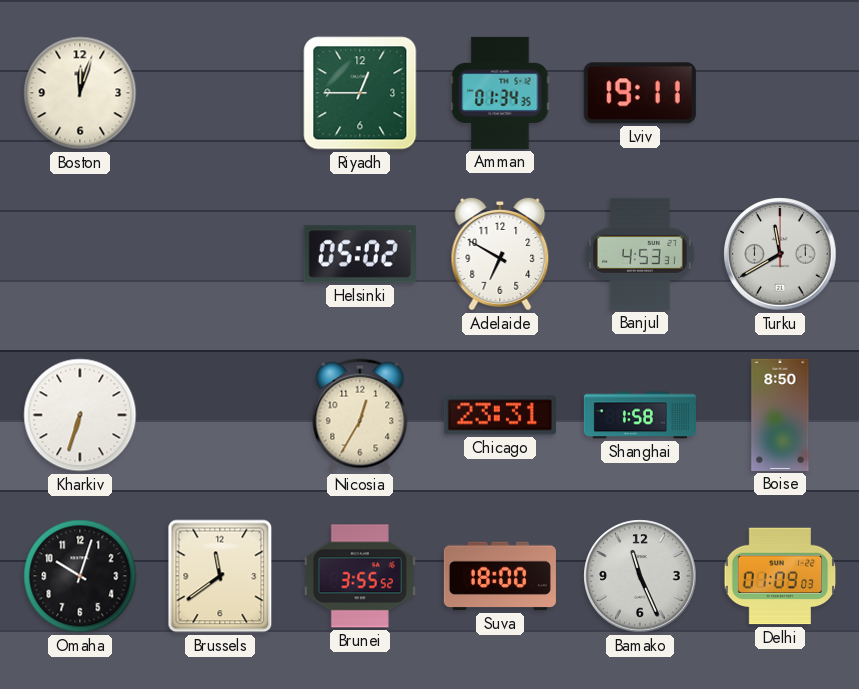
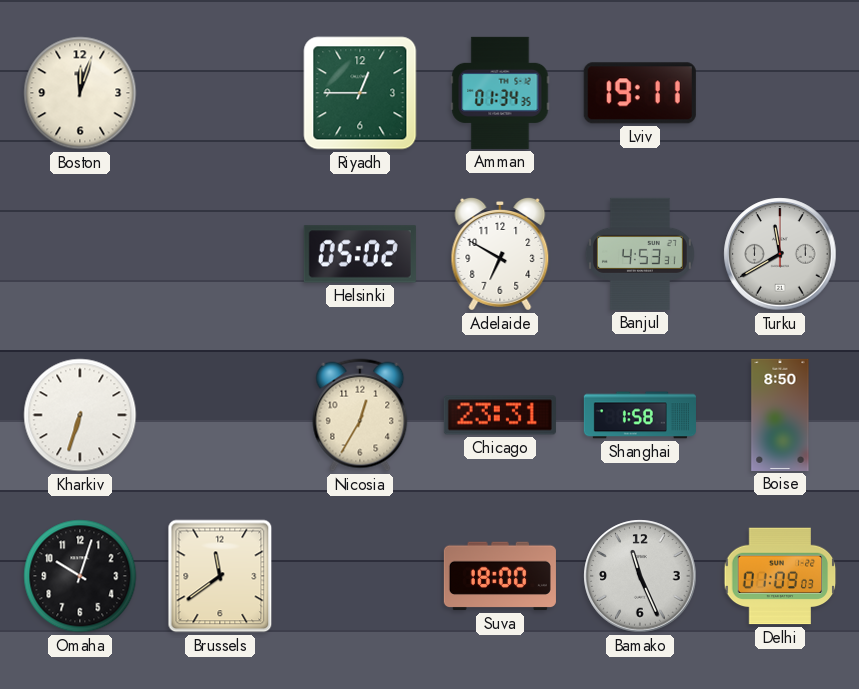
Brunei: 3:55 -> none (360, 576)
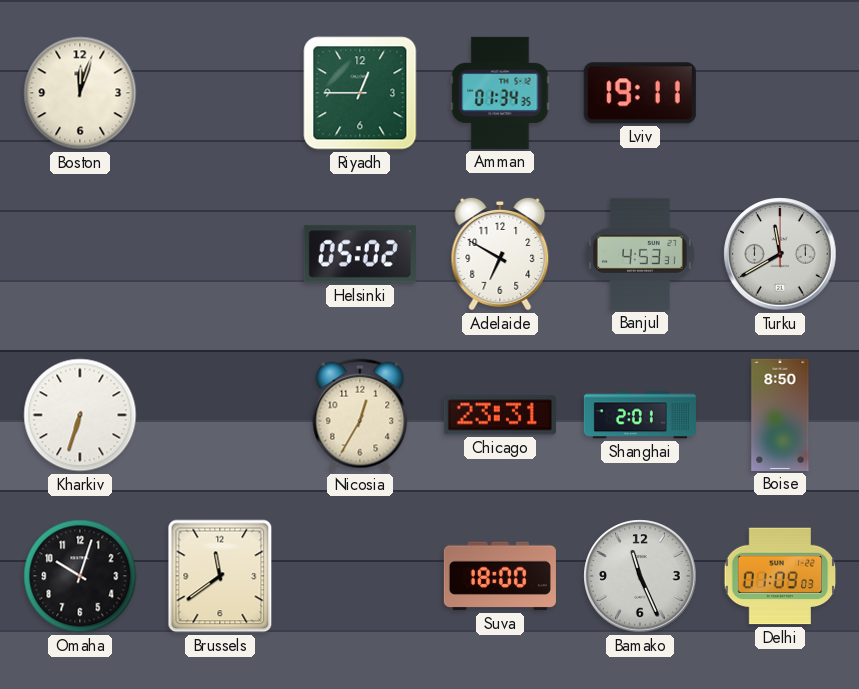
Shanghai: 1:58 -> 2:01 (640, 415)
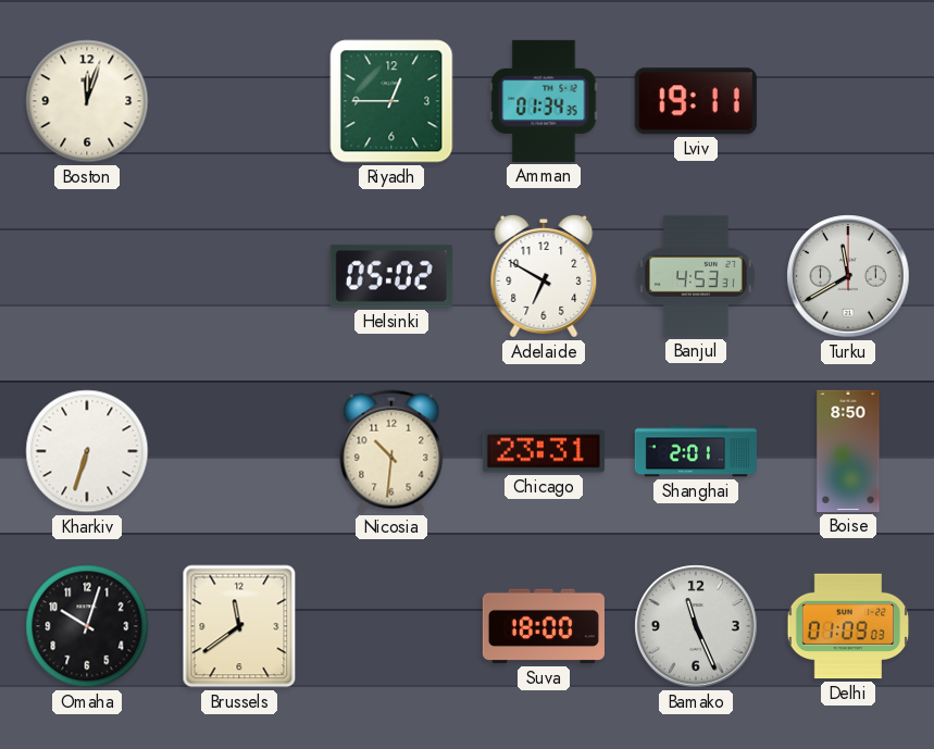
Nicosia: 12:35 -> 10:31 (391, 451)
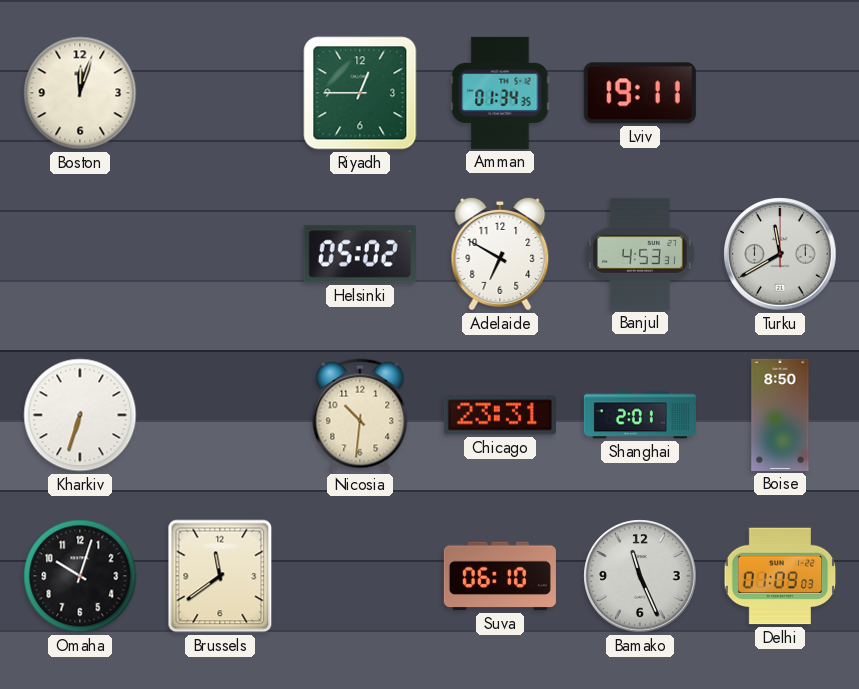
Suva: 18:00 -> 06:10 (500, 576)
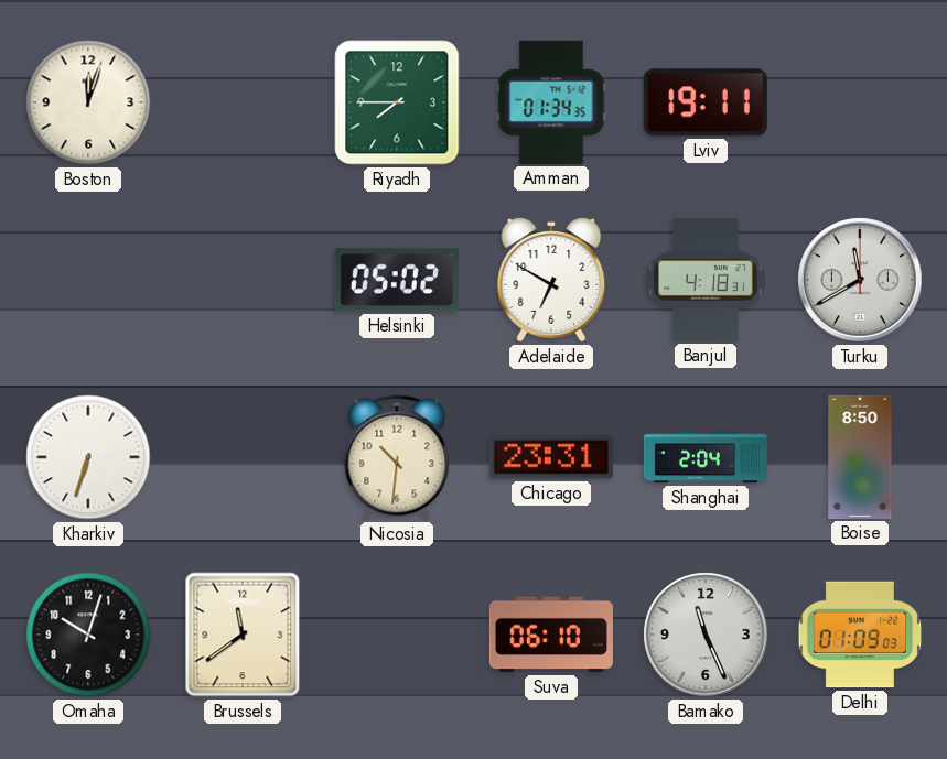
Riyadh: 12:45 -> 7:45 (397, 102)
Banjul: 4:53 -> 4:18 (706, 280)
Shanghai: 2:01 -> 2:04 (706, 457)
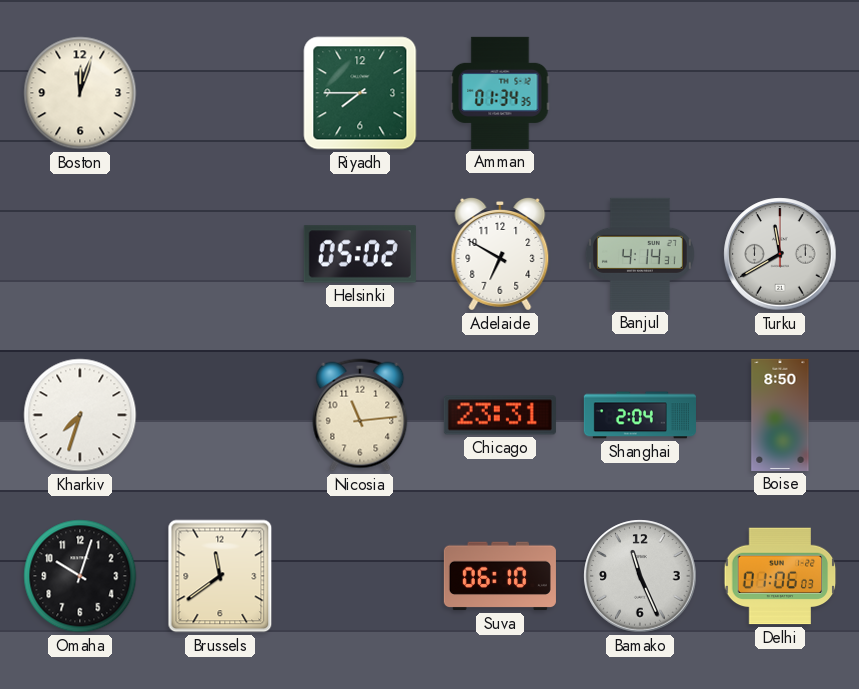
Lviv: 19:11 -> none (706, 102)
Banjul: 4:18 -> 4:14 (640, 254)
Kharkiv: 6:33 -> 7:33 (80, 415)
Nicosia: 10:31 -> 11:14 (360, 415)
Delhi: 01:09 -> 01:06 (780, 576)
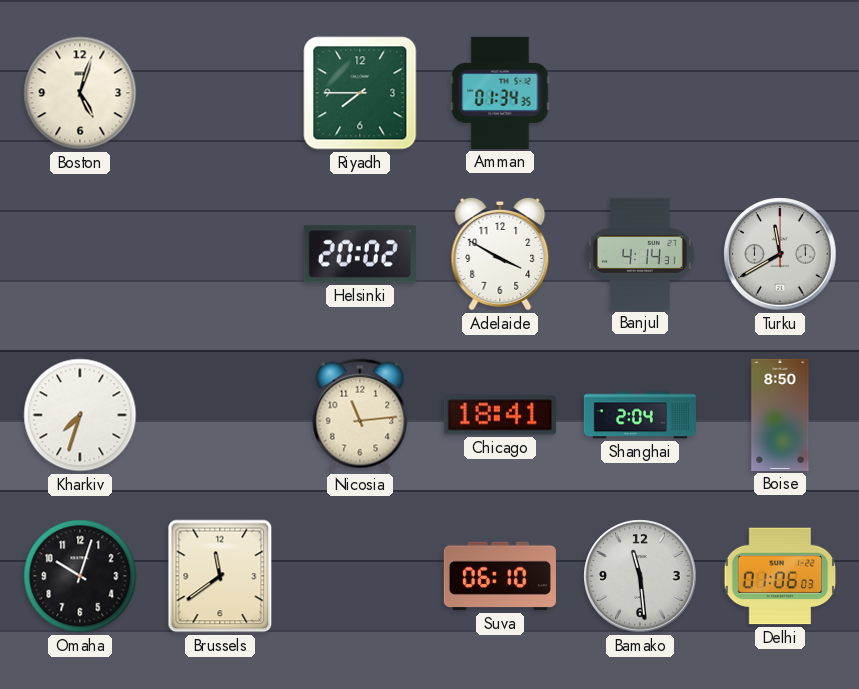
Boston: 12:03 -> 5:03 (80, 93)
Helsinki: 05:02 -> 20:02 (360, 254)
Adelaide: 6:50 -> 3:50 (500, 254)
Chicago: 23:31 -> 18:41 (500, 415)
Bamako: 11:26 -> 11:29 (640, 576)
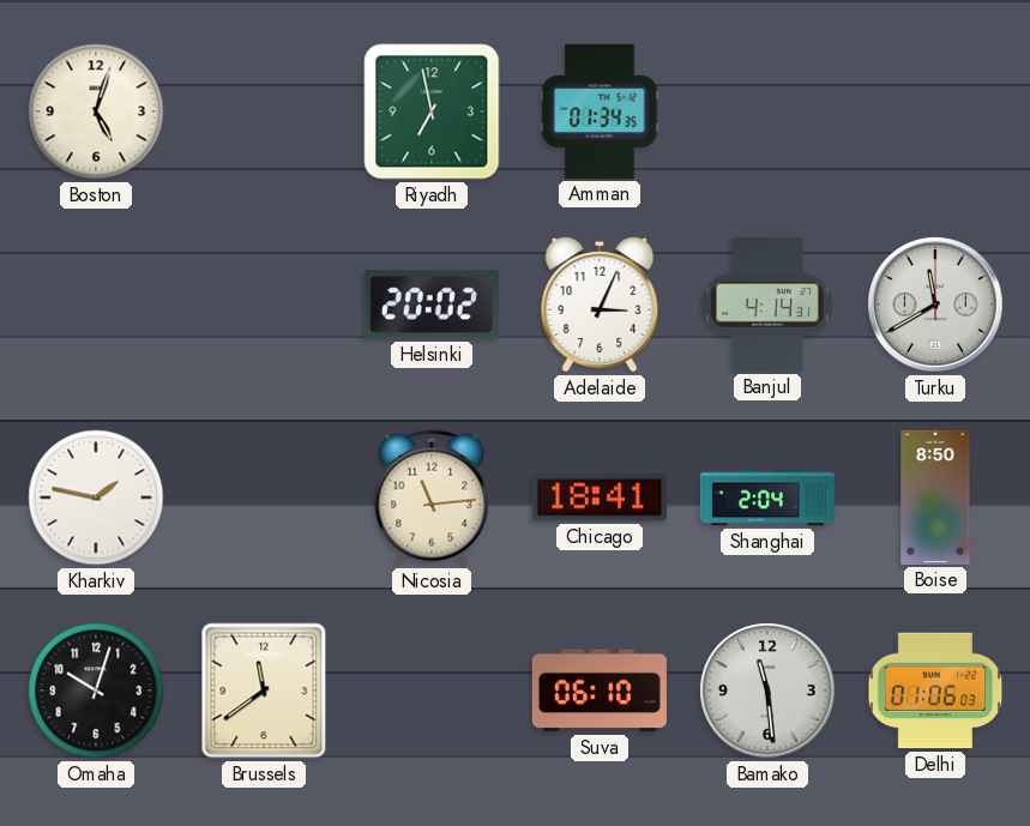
Riyadh: 7:45 -> 6:58 (432, 111)
Adelaide: 3:50 -> 3:04 (600, 305)
Kharkiv: 7:33 -> 1:47 (96, 498)
